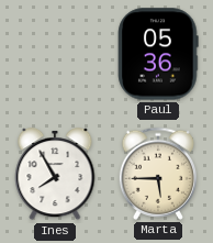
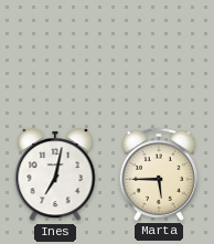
Paul: 05:36 -> none (158, 54)
Ines: 7:55 -> 7:02 (55, 176)
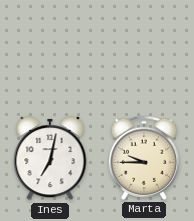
Marta: 5:45 -> 9:45 (143, 158)
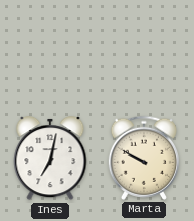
Marta: 9:45 -> 9:50 (143, 158)
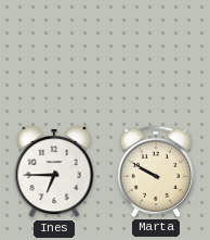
Ines: 7:02 -> 6:45 (54, 173)
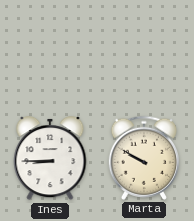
Ines: 6:45 -> 8:45 (50, 159)
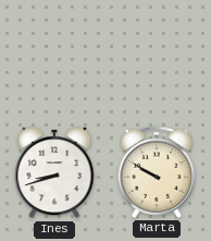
Ines: 8:45 -> 8:42 (54, 173)
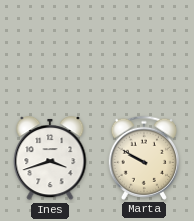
Ines: 8:42 -> 3:42 (50, 159)
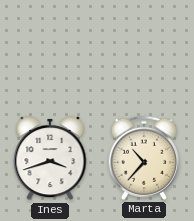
Marta: 9:50 -> 10:37 (143, 158)
